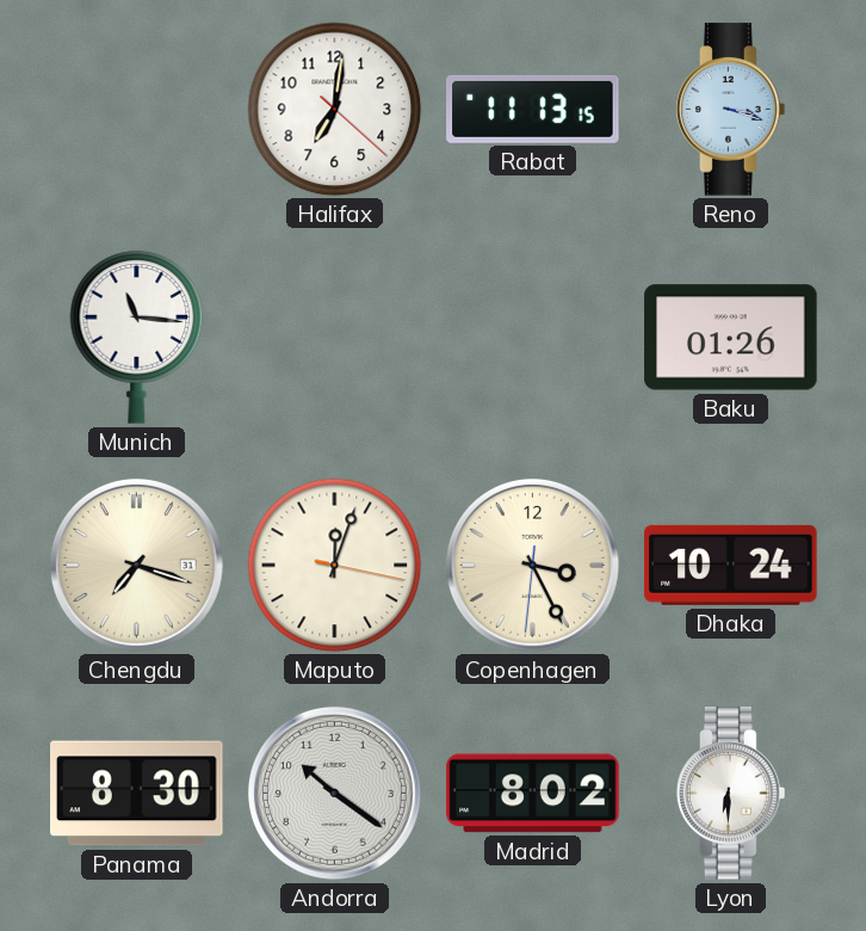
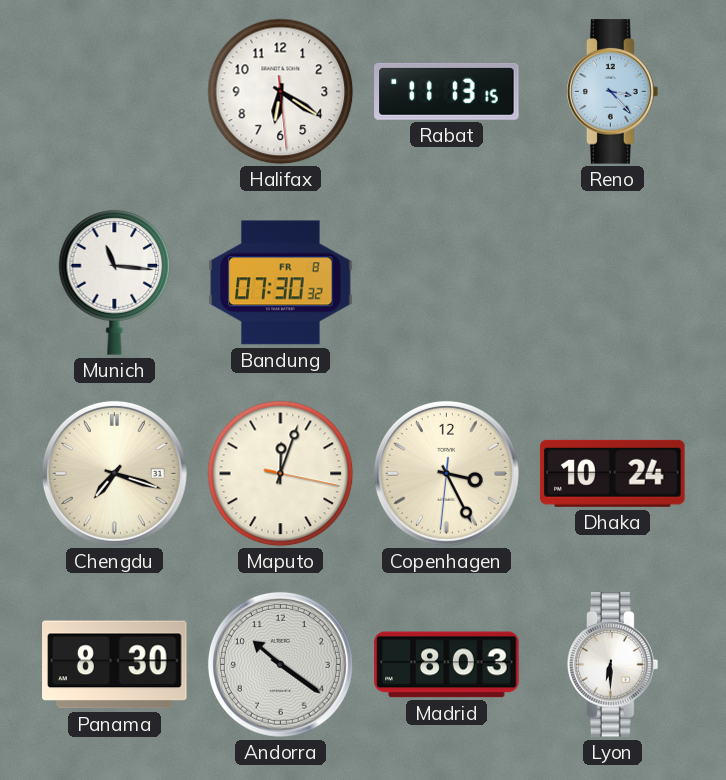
Halifax: 7:01 -> 6:20 (281, 92)
Reno: 3:18 -> 3:23 (613, 92)
Bandung: none -> 07:30 (281, 283)
Baku: 01:26 -> none (731, 338)
Madrid: 8:02 -> 8:03 (447, 665)
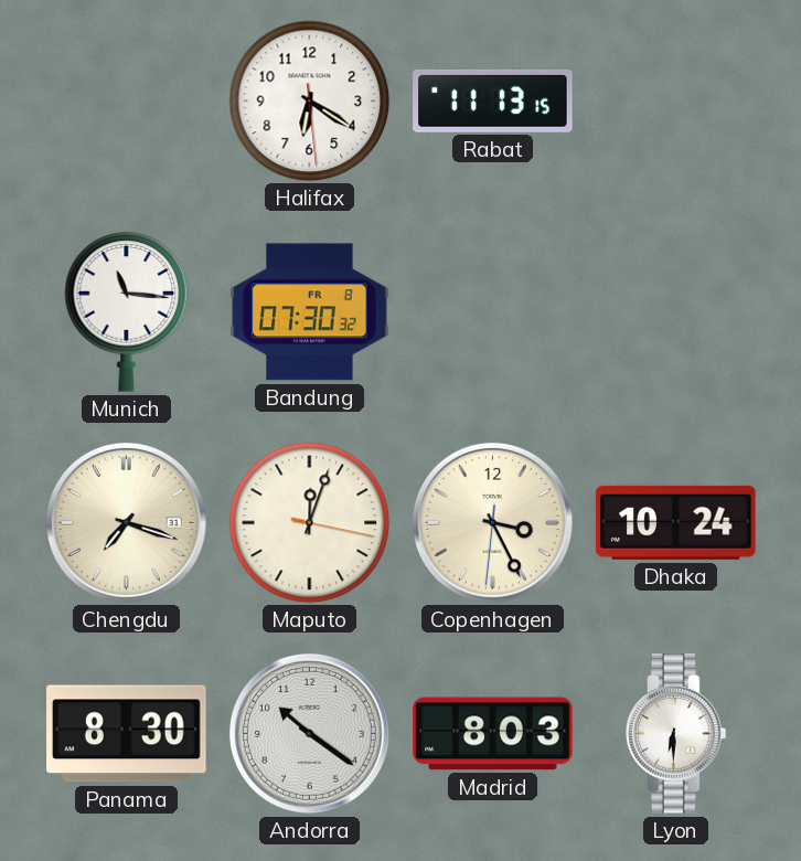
Reno: 3:23 -> none (613, 92)
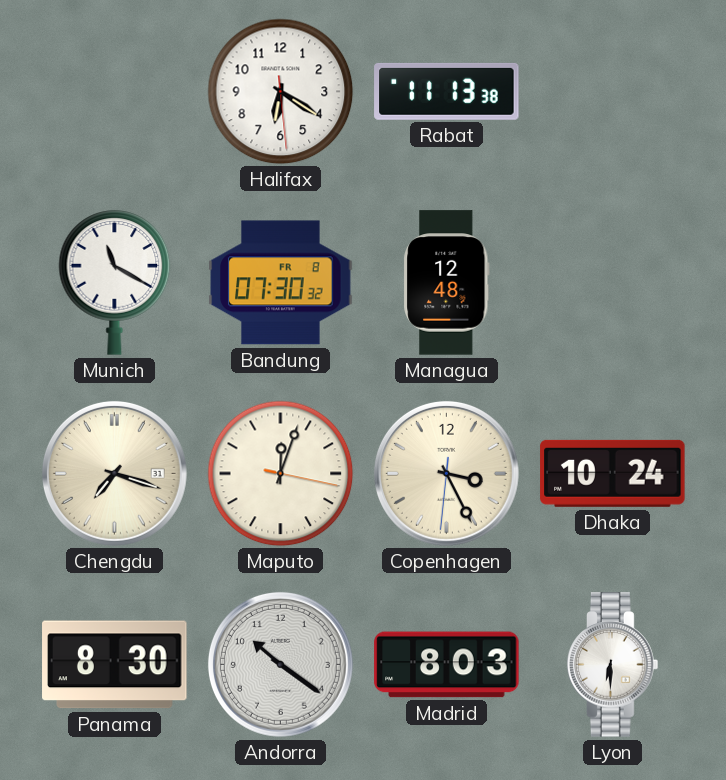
Rabat: 11:13:15 -> 11:13:38 (447, 91)
Munich: 11:16 -> 11:20 (115, 283)
Managua: none -> 12:48 (447, 283)
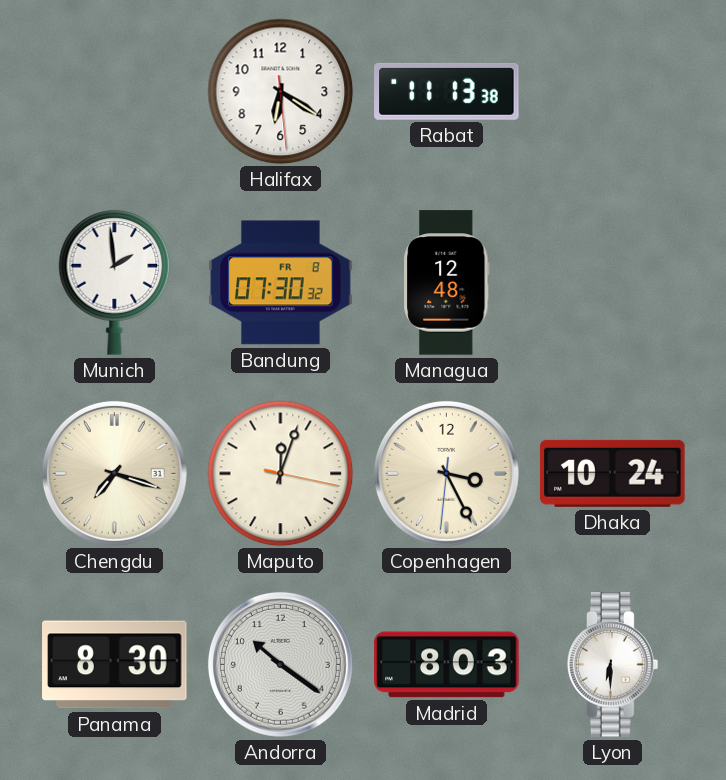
Munich: 11:20 -> 1:59 (115, 283)
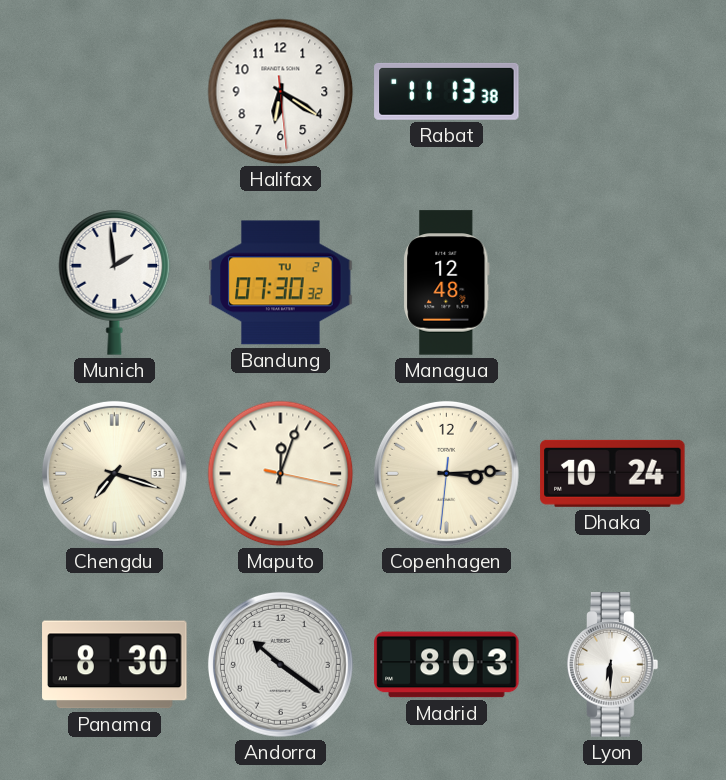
Bandung date: FR 8 -> TU 2 (281, 283)
Copenhagen: 3:25 -> 3:14 (446, 473)
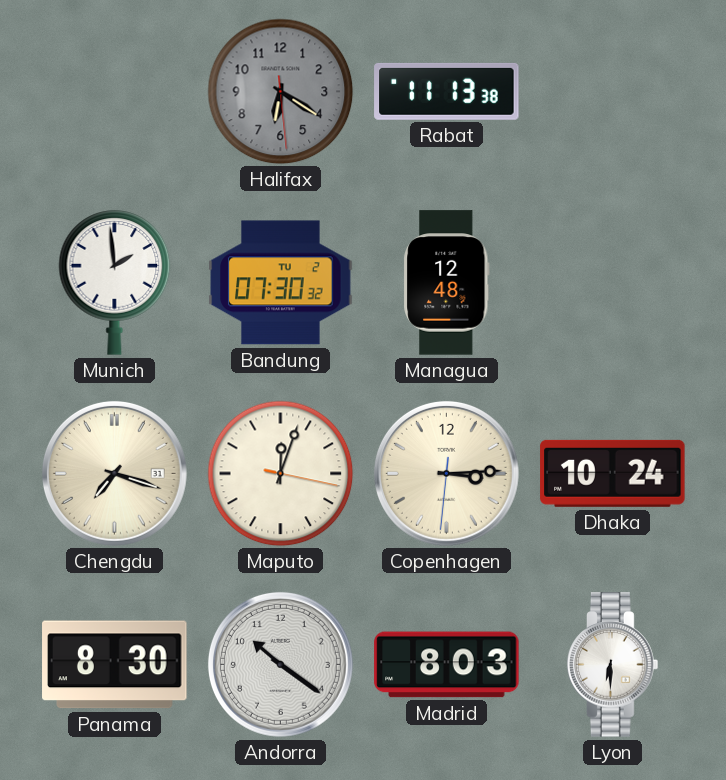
Halifax dial: white -> grey (281, 92)
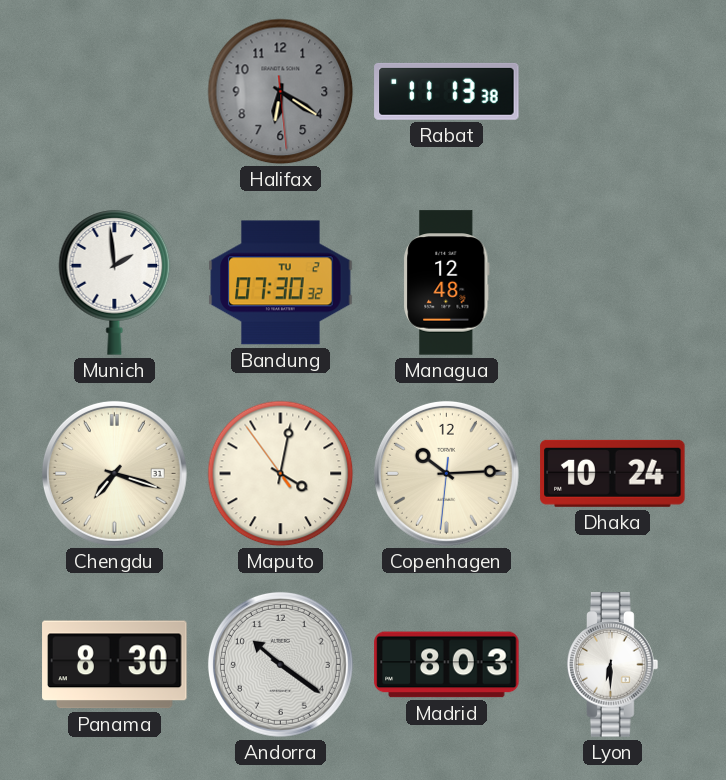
Maputo: 12:03 -> 4:01 (281, 474)
Copenhagen: 3:14 -> 10:14 (446, 473)
